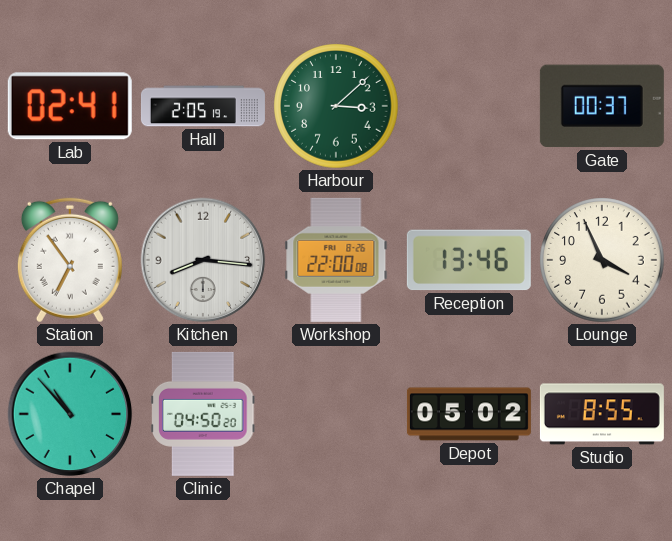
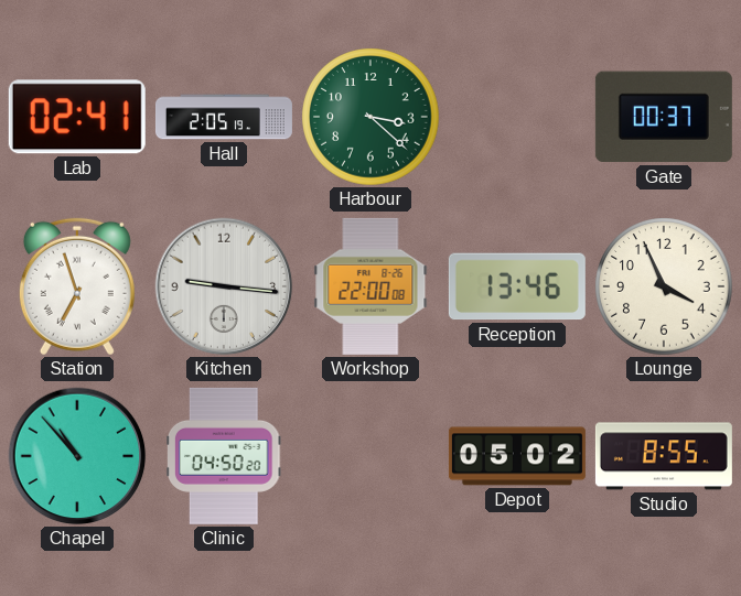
Harbour: 3:08 -> 3:22 (370, 117)
Station: 6:54 -> 6:57 (77, 286)
Kitchen: 8:16 -> 9:16 (224, 286)
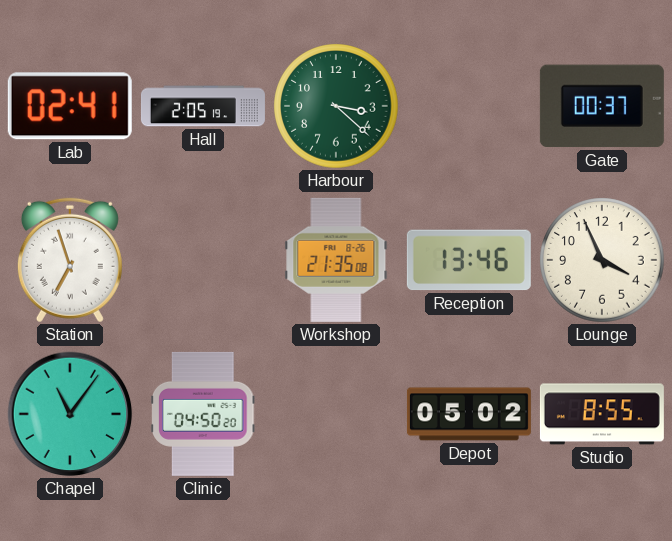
Kitchen: 9:16 -> none (224, 286)
Workshop: 22:00 -> 21:35 (336, 260)
Chapel: 10:53 -> 11:06 (70, 414)
